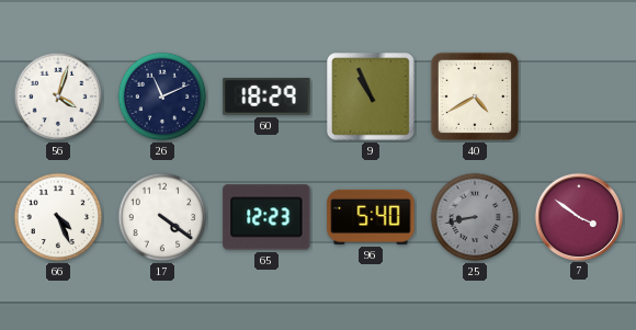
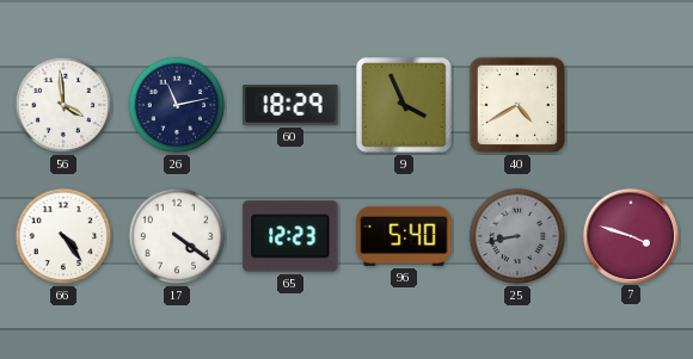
56: 4:03 -> 3:59 (63, 105)
26: 11:11 -> 11:13 (177, 105)
9: 10:56 -> 3:56 (404, 105)
66: 4:26 -> 4:24 (63, 236)
7: 3:51 -> 3:48 (630, 235)
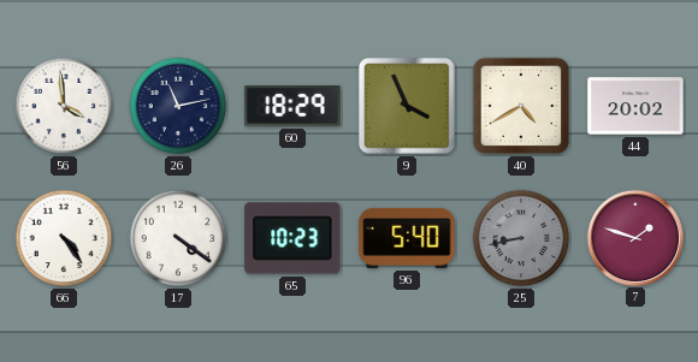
44: none -> 20:02 (635, 106)
65: 12:23 -> 10:23 (292, 238)
7: 3:48 -> 1:48 (634, 237)
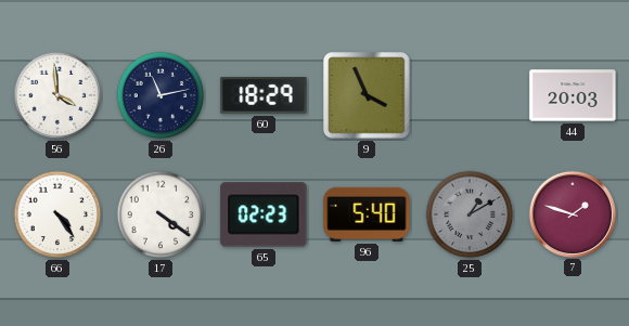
40: 4:40 -> none (521, 106)
44: 20:02 -> 20:03 (573, 95)
65: 10:23 -> 02:23 (264, 214)
25: 8:43 -> 1:10 (470, 214)
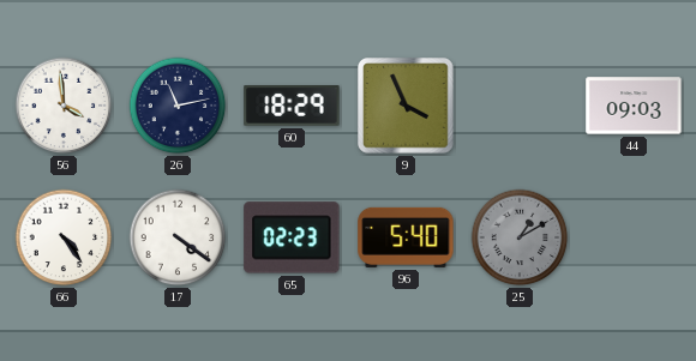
44: 20:03 -> 09:03 (634, 106)
7: 1:48 -> none (572, 213)
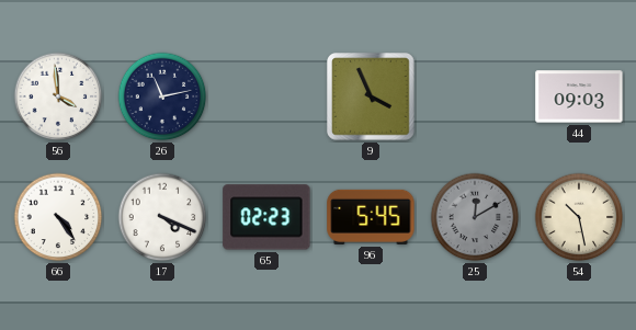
60: 18:29 -> none (292, 106)
17: 4:21 -> 4:19 (162, 217)
96: 5:40 -> 5:45 (371, 217)
25: 1:10 -> 12:10 (475, 217)
54: none -> 10:28 (579, 217)
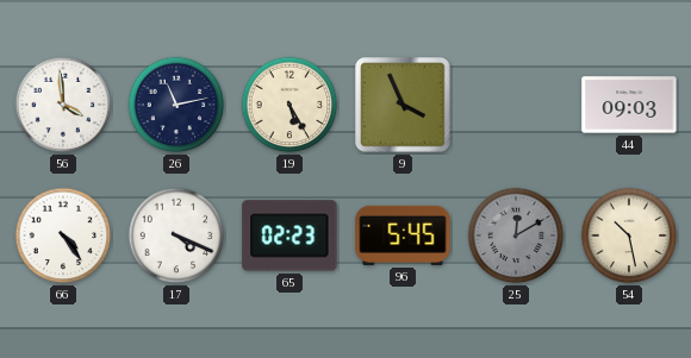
19: none -> 5:25 (290, 105)
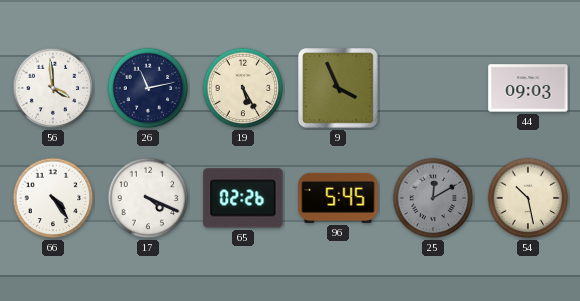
65: 02:23 -> 02:26 (243, 198)
